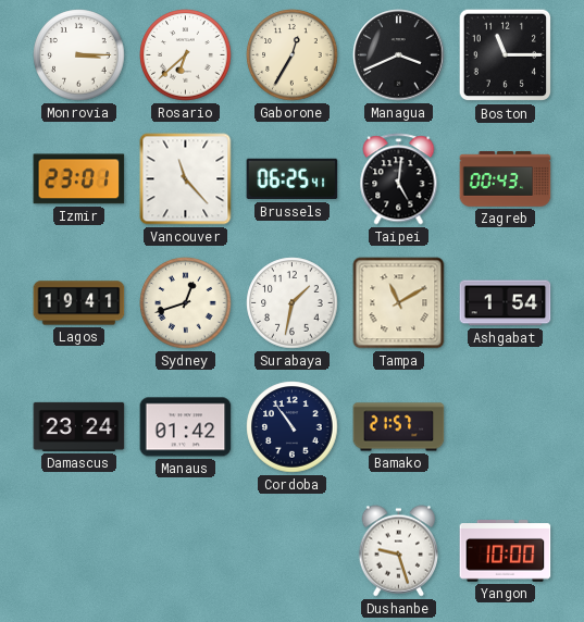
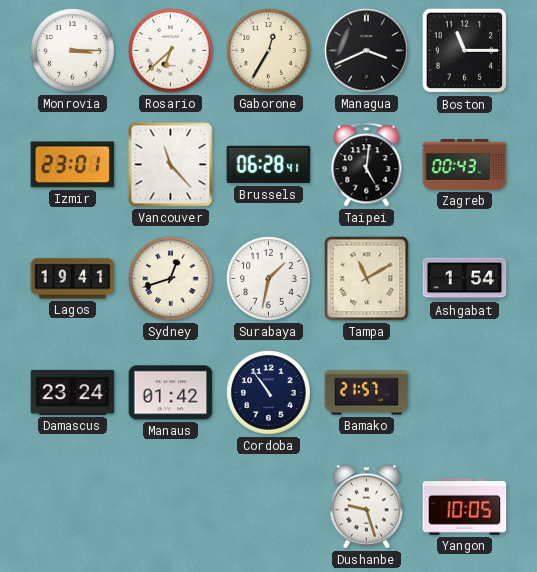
Brussels: 06:25 -> 06:28 (269, 165)
Yangon: 10:00 -> 10:05 (465, 507)
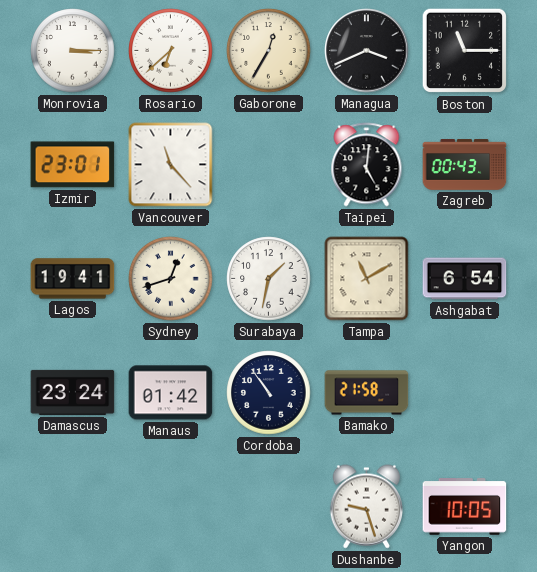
Brussels: 06:28 -> none (269, 165)
Ashgabat: 1:54 -> 6:54 (465, 279)
Bamako: 21:57 -> 21:58 (367, 393)
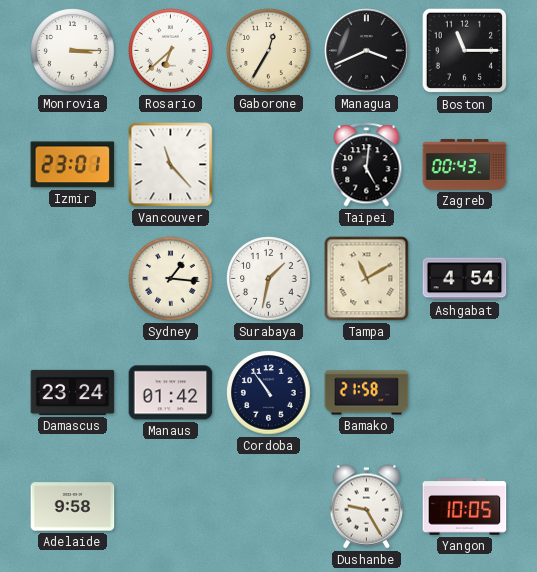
Lagos: 19:41 -> none (73, 279)
Sydney: 12:42 -> 1:16 (171, 279)
Ashgabat: 6:54 -> 4:54 (465, 279)
Adelaide: none -> 9:58 (73, 507)
Dushanbe: 9:27 -> 9:25 (366, 507)
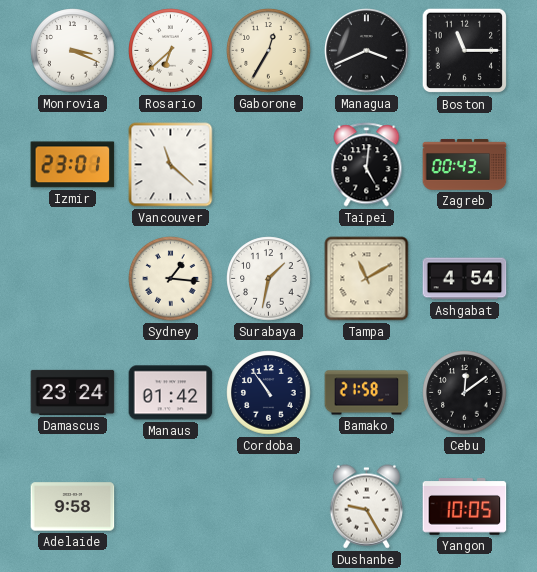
Monrovia: 3:15 -> 3:19 (73, 51)
Vancouver: 11:23 -> 11:22 (171, 165)
Cebu: none -> 12:09 (465, 393)
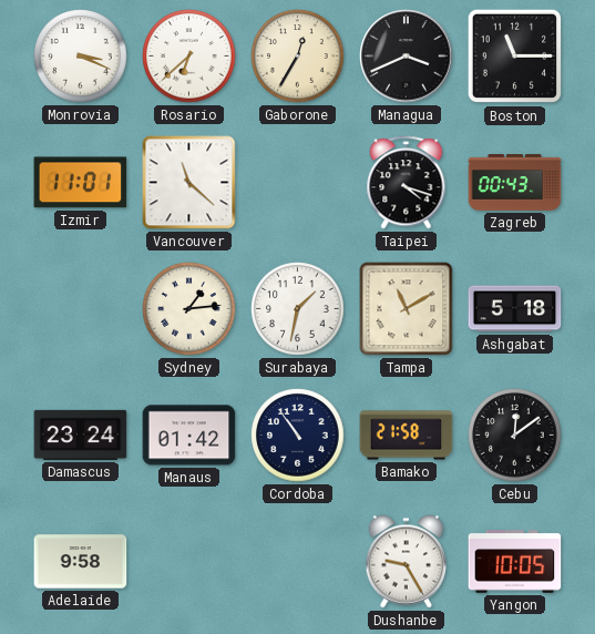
Izmir: 23:01 -> 11:01 (81, 183)
Taipei: 5:01 -> 4:18 (407, 183)
Sydney: 1:16 -> 1:14 (189, 309)
Ashgabat: 4:54 -> 5:18 (515, 309)
